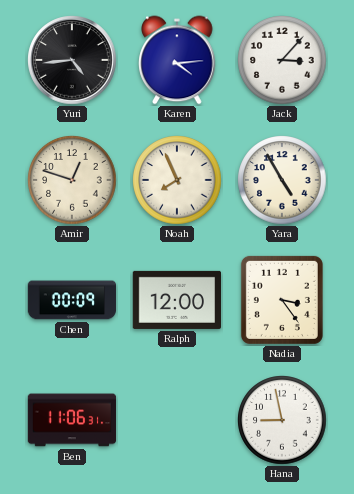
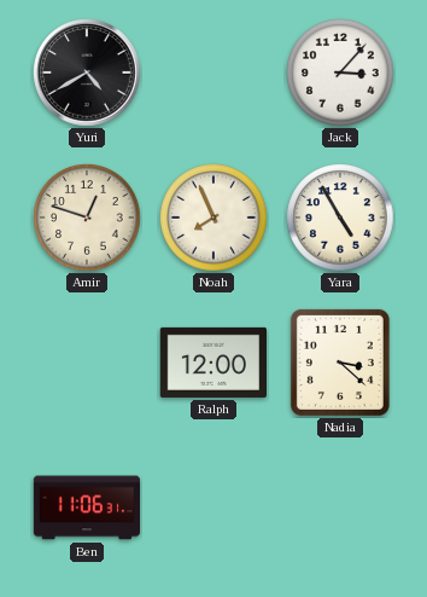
Yuri: 4:44 -> 4:40 (87, 73)
Karen: 4:14 -> none (177, 60)
Chen: 00:09 -> none (72, 300)
Nadia: 3:24 -> 3:22 (340, 363)
Hana: 8:58 -> none (282, 420)
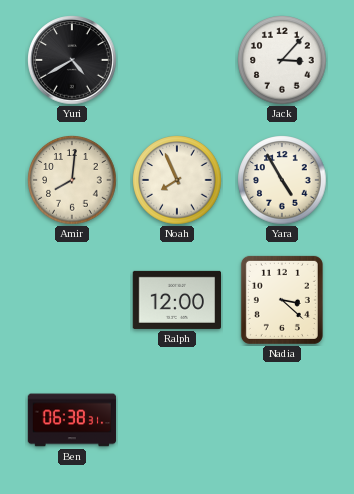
Amir: 12:48 -> 8:01 (72, 180)
Ben: 11:06 -> 06:38 (72, 420)
